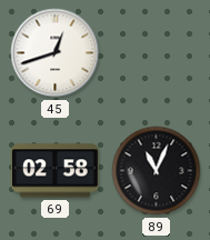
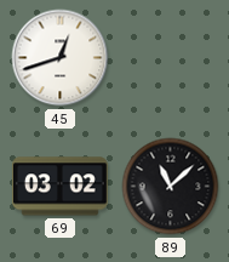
69: 02:58 -> 03:02 (59, 187)
89: 11:04 -> 11:08 (171, 187)
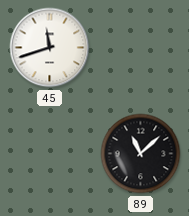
45: 12:42 -> 11:42 (50, 48)
69: 03:02 -> none (59, 187)
